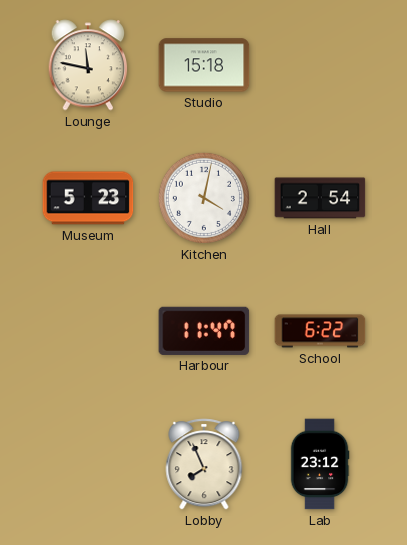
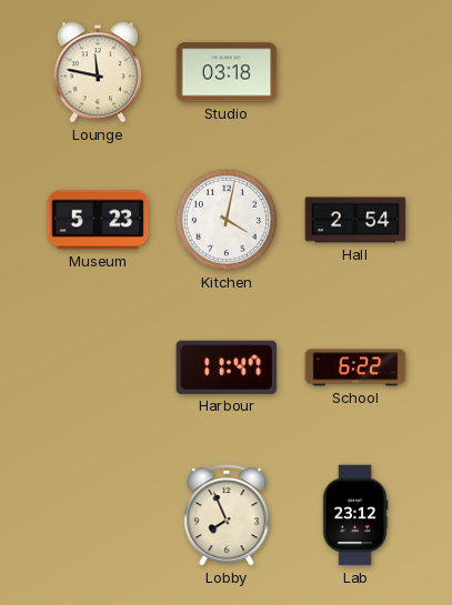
Studio: 15:18 -> 03:18 (227, 72)
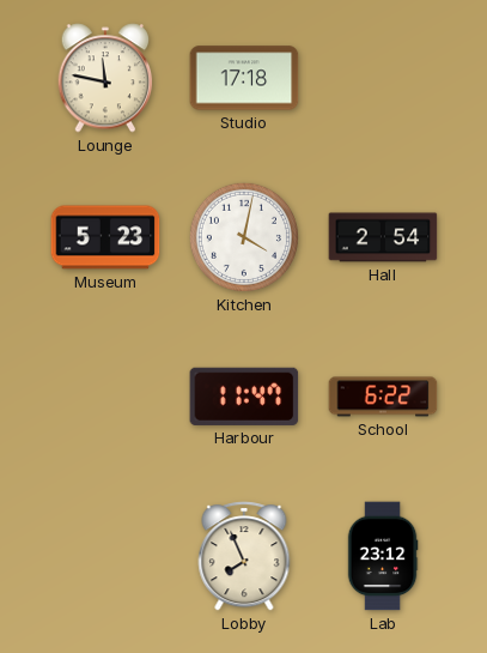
Studio: 03:18 -> 17:18 (244, 78)
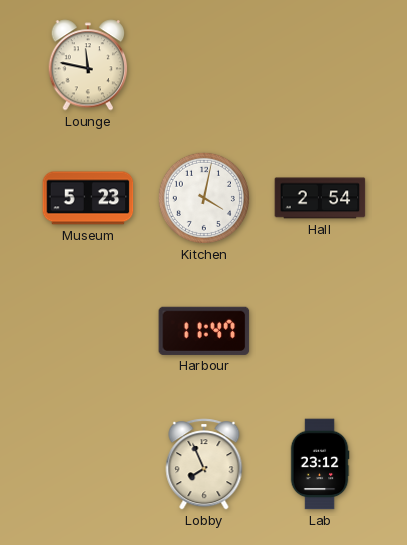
Studio: 17:18 -> none (244, 78)
School: 6:22 -> none (383, 397)
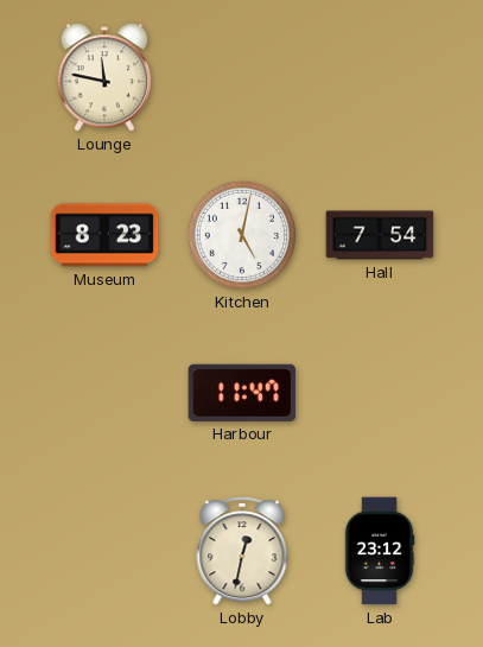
Museum: 5:23 -> 8:23 (104, 235)
Kitchen: 4:02 -> 5:02 (242, 235)
Hall: 2:54 -> 7:54 (380, 235)
Lobby: 7:56 -> 12:32 (242, 551)
